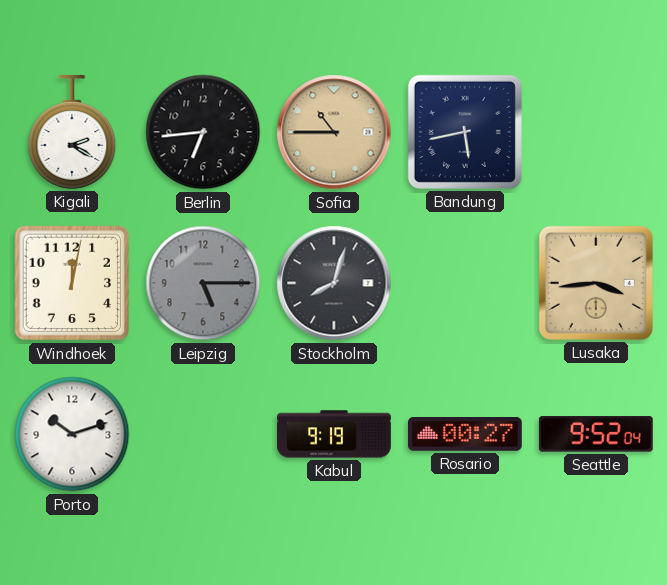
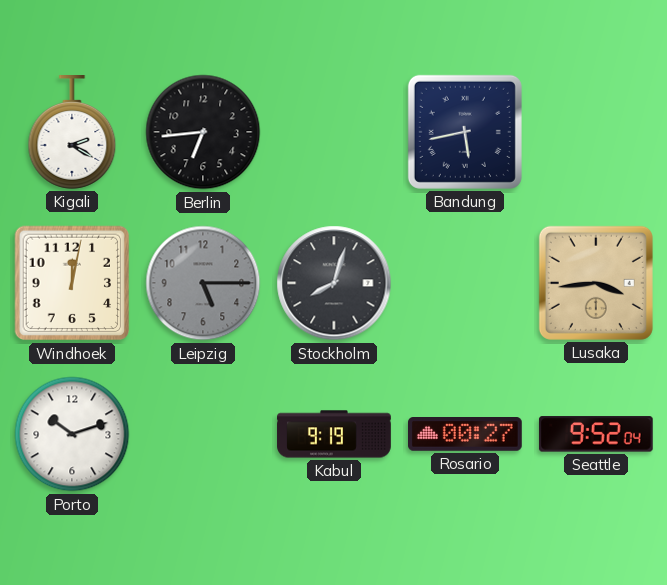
Sofia: 10:45 -> none (334, 132)
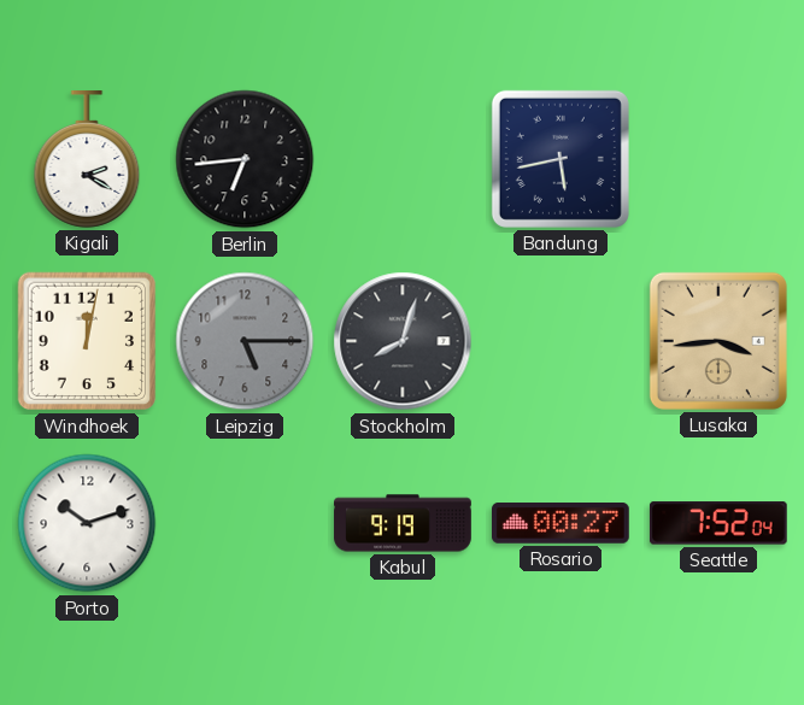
Seattle: 9:52 -> 7:52 (718, 523)
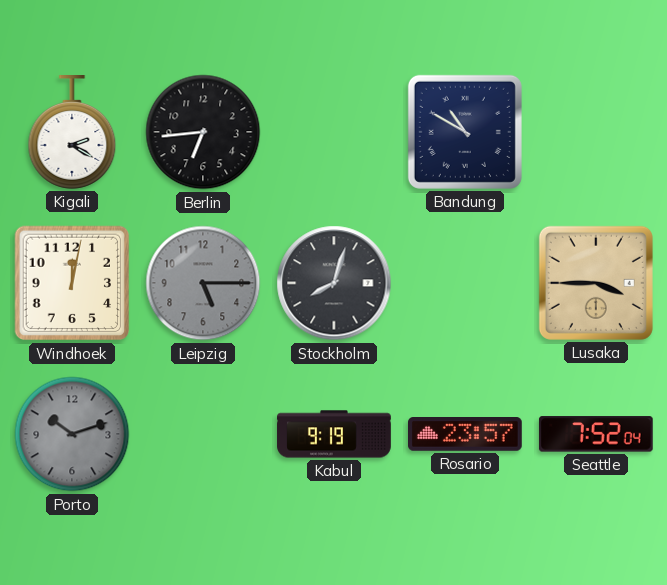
Bandung: 5:43 -> 10:50 (465, 132)
Lusaka: 3:44 -> 3:45 (596, 283)
Porto dial: white -> grey (72, 434)
Rosario: 00:27 -> 23:57 (466, 435)
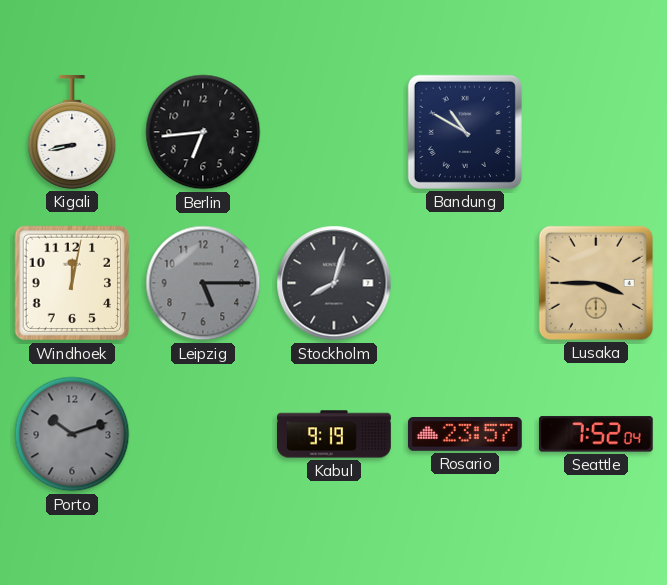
Kigali: 2:20 -> 8:43 (72, 133)
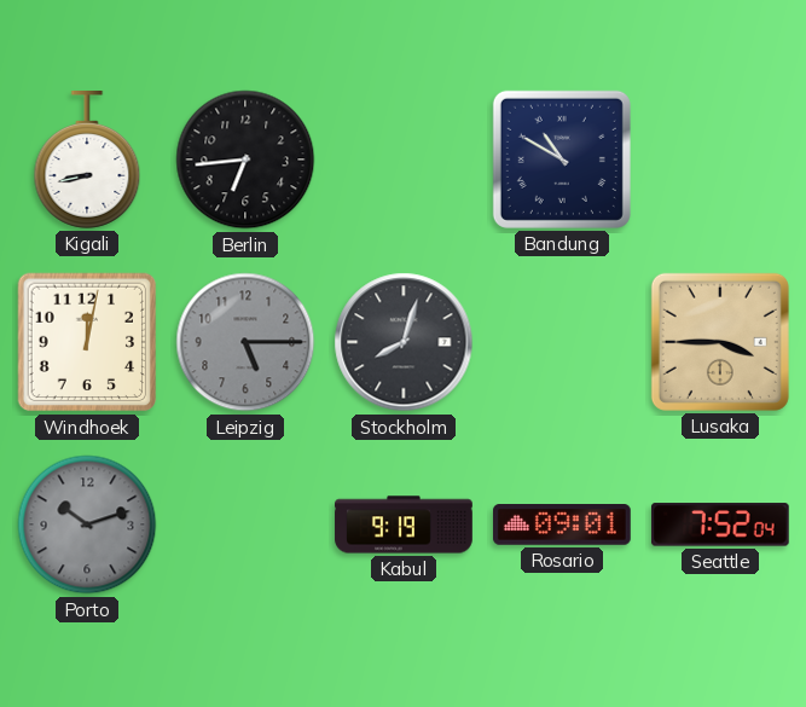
Rosario: 23:57 -> 09:01 (563, 526)
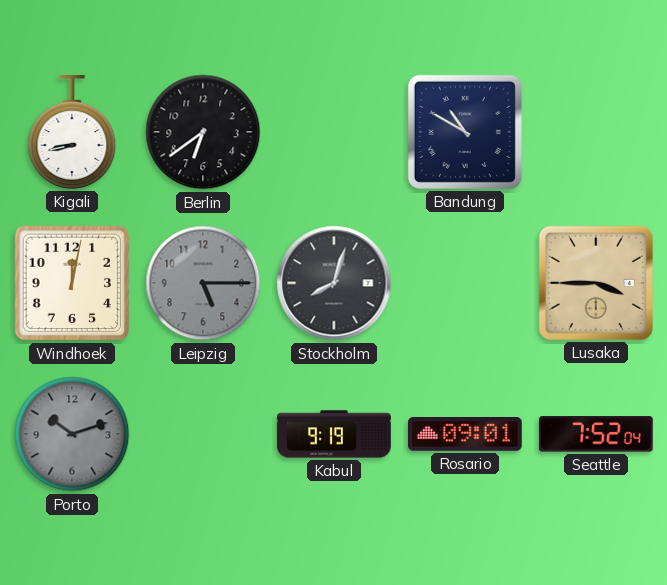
Berlin: 6:44 -> 6:39 (203, 132)
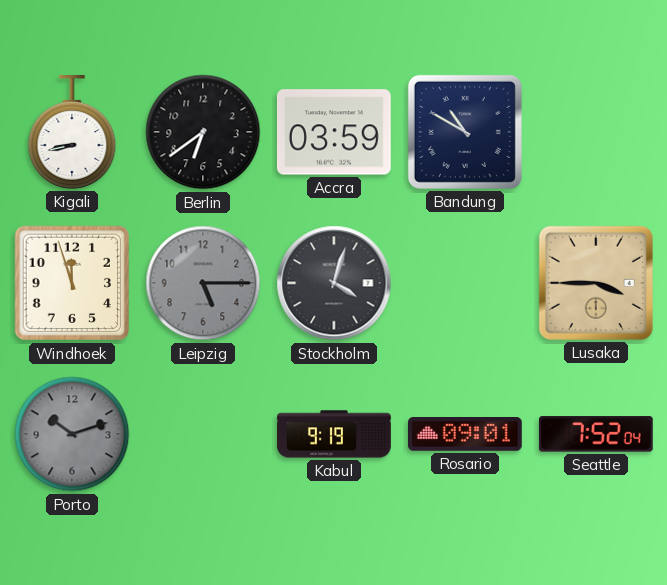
Accra: none -> 03:59 (334, 132)
Windhoek: 12:02 -> 11:57 (72, 283)
Stockholm: 8:03 -> 4:03 (334, 283)
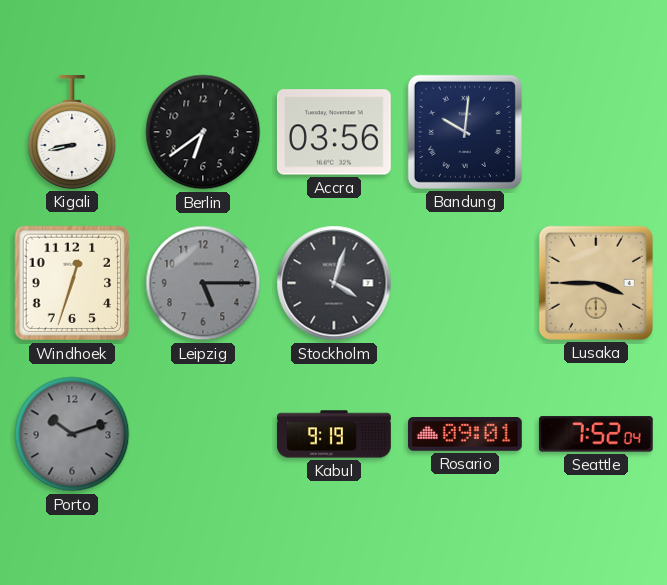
Accra: 03:59 -> 03:56 (334, 132)
Bandung: 10:50 -> 10:01 (465, 132)
Windhoek: 11:57 -> 12:33 (72, 283)
